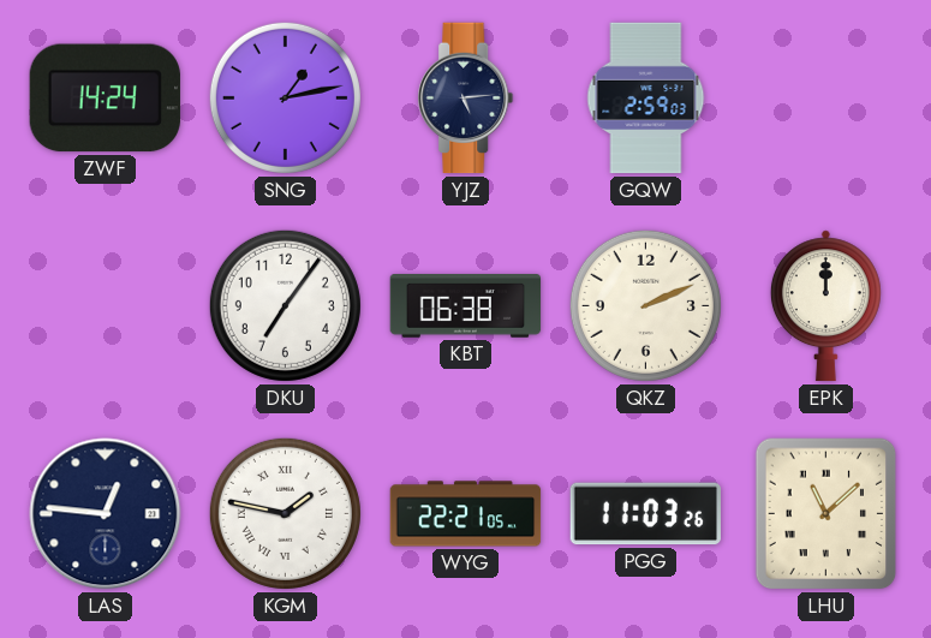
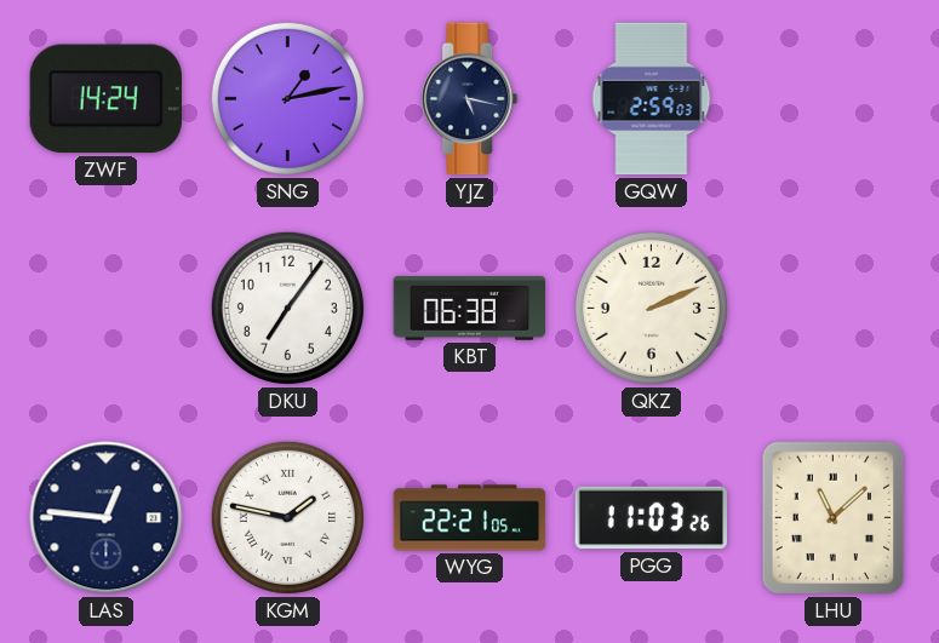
YJZ: 5:14 -> 5:17 (470, 99)
EPK: 12:00 -> none (825, 306)
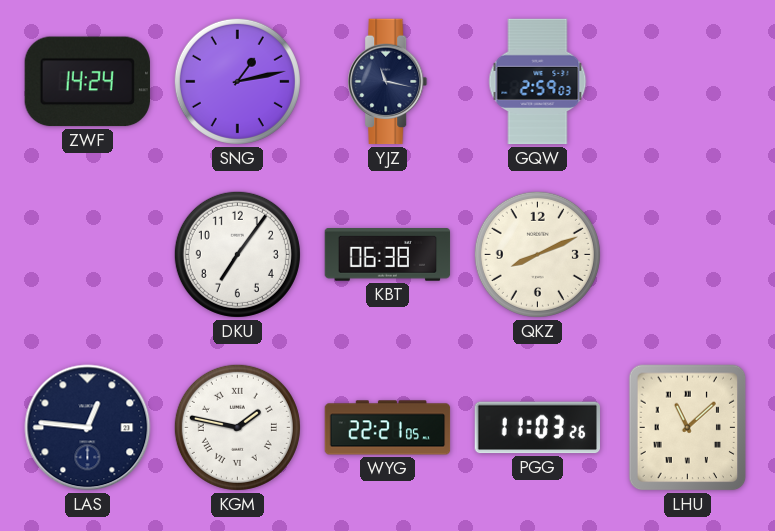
YJZ: 5:17 -> 11:17 (388, 82)
QKZ: 2:11 -> 8:11 (537, 254)
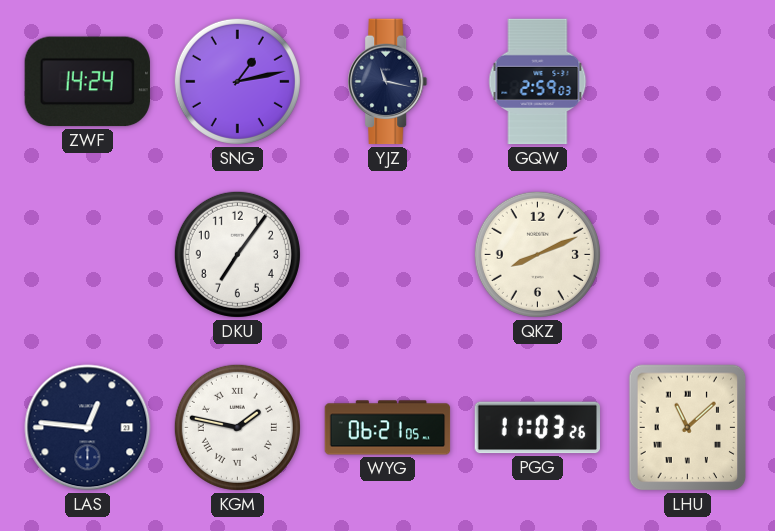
KBT: 06:38 -> none (388, 255)
WYG: 22:21 -> 06:21 (388, 428)
